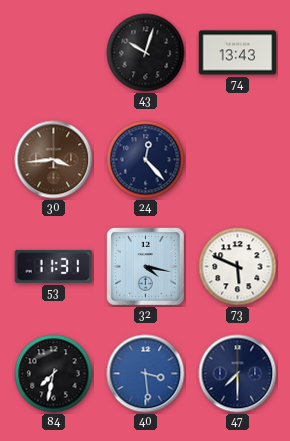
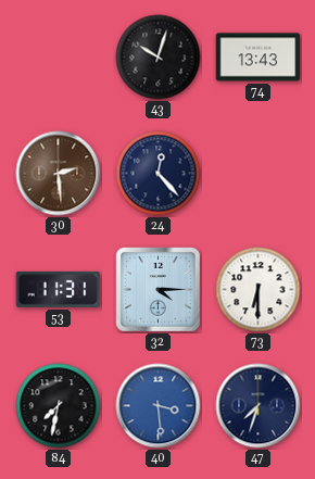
30: 3:44 -> 2:29 (59, 174)
32: 4:17 -> 4:15 (159, 290)
73: 5:49 -> 6:30 (259, 290)
47: 7:30 -> 7:33 (259, 406)
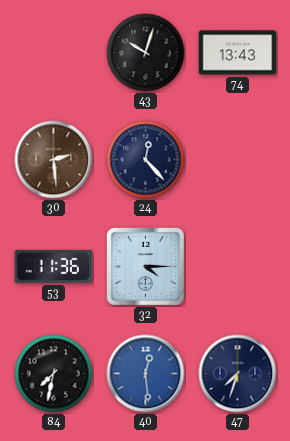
53: 11:31 -> 11:36 (54, 266)
73: 6:30 -> none (259, 290)
40: 3:29 -> 12:29 (146, 374)
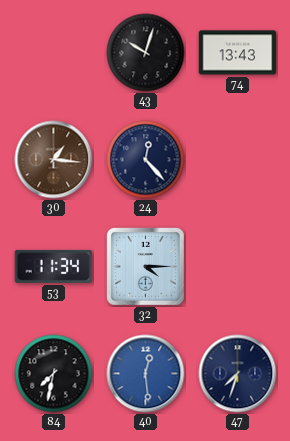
30: 2:29 -> 1:16 (54, 160)
53: 11:36 -> 11:34 (54, 266)
